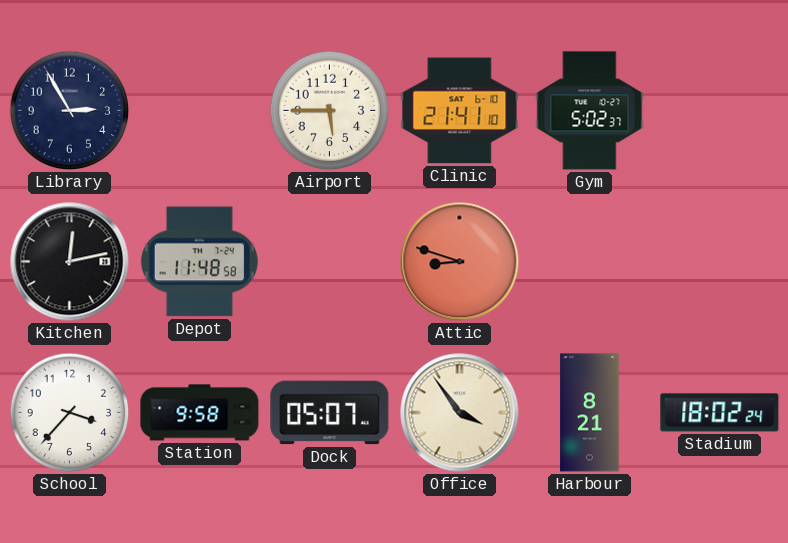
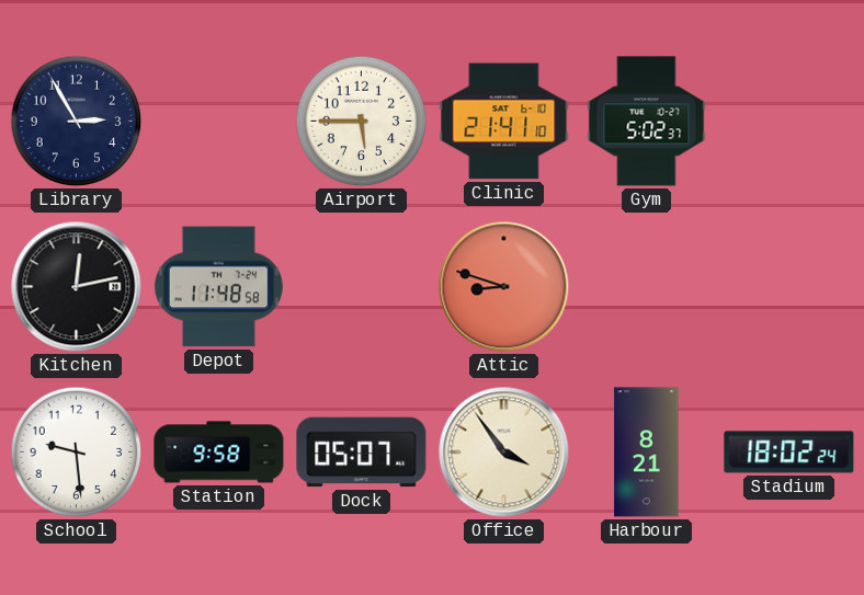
School: 3:37 -> 9:29 (77, 453)
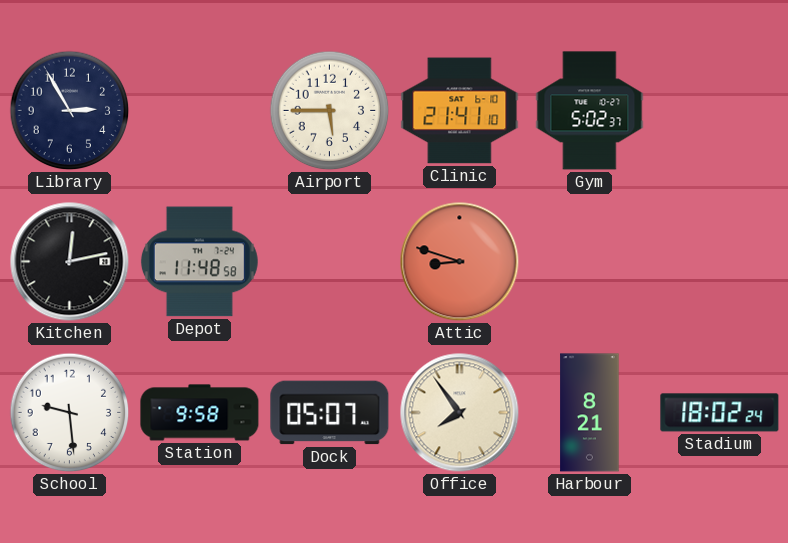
Office: 3:54 -> 7:54 (460, 413)
